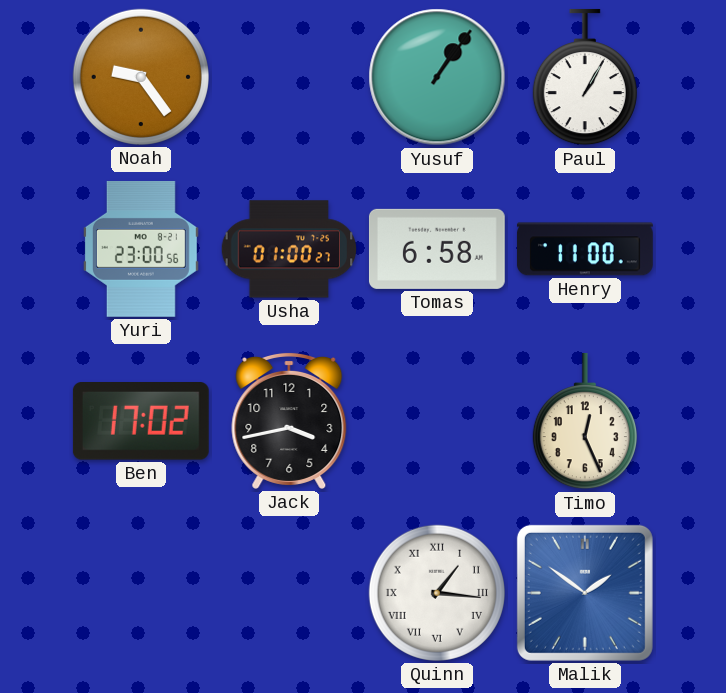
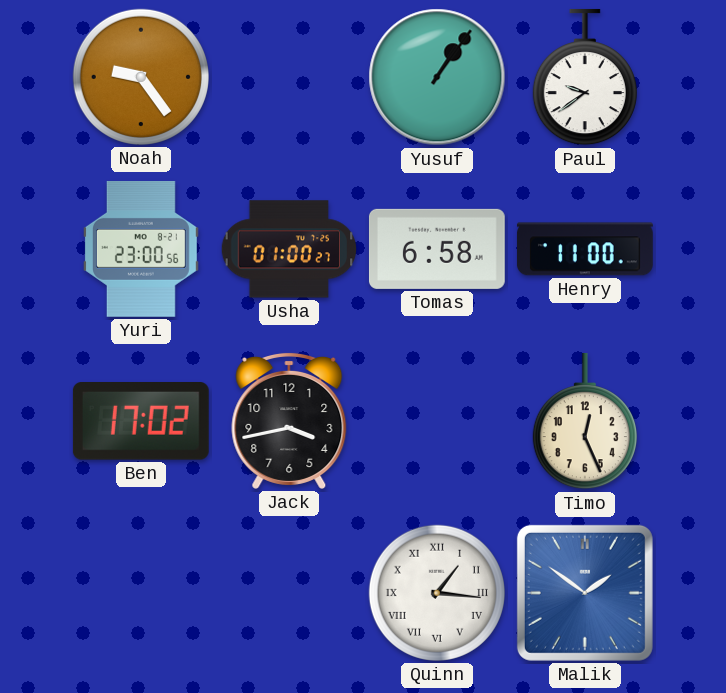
Paul: 1:05 -> 9:39 (585, 77)
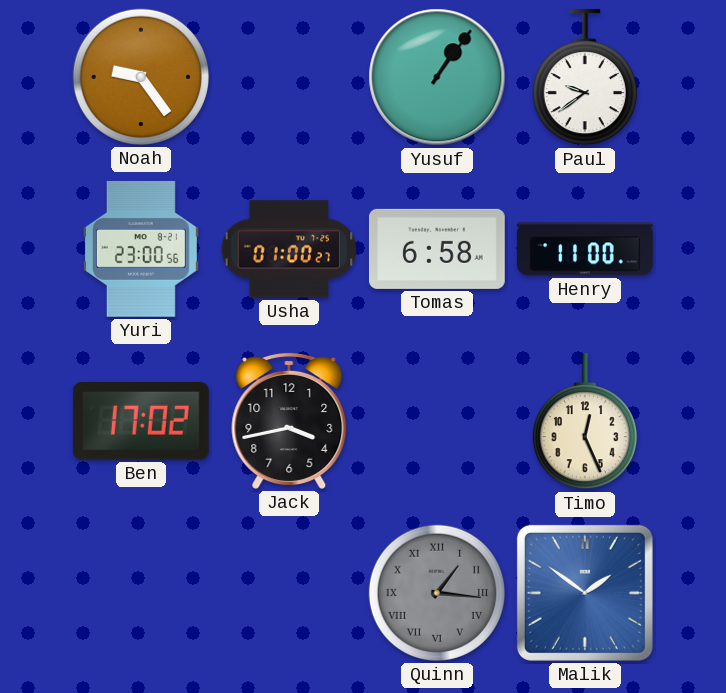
Quinn dial: white -> grey (437, 593)
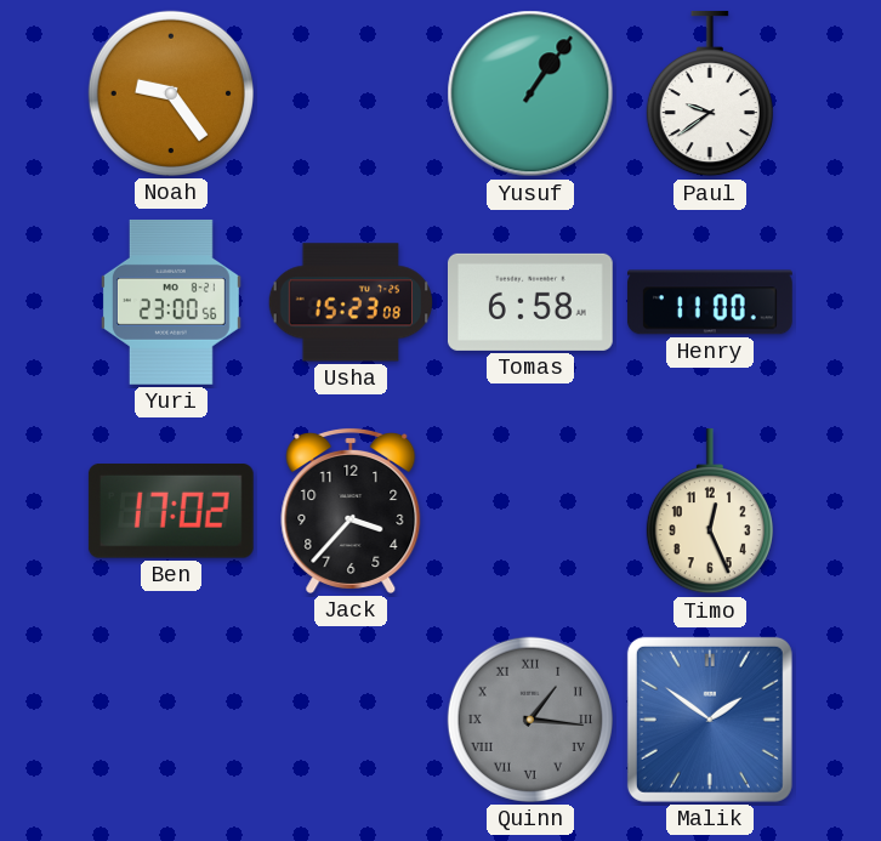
Usha: 01:00 -> 15:23 (351, 302)
Jack: 3:43 -> 3:37 (351, 510)
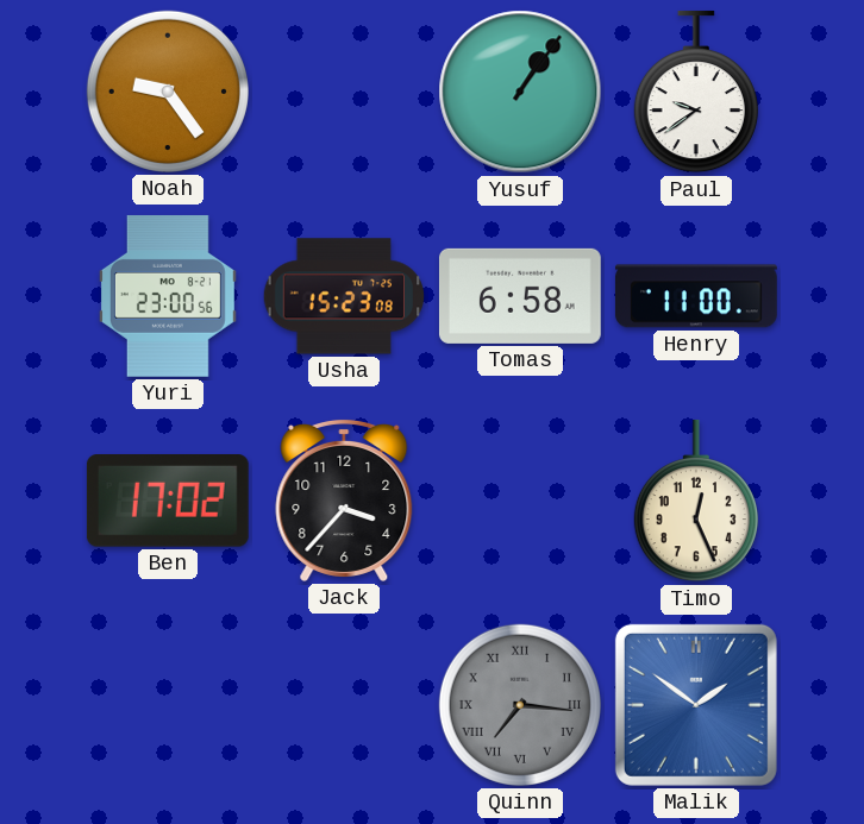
Quinn: 1:16 -> 7:16 (520, 705)
